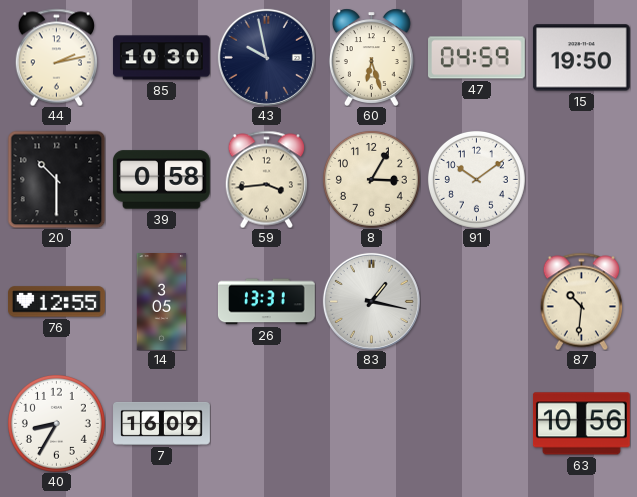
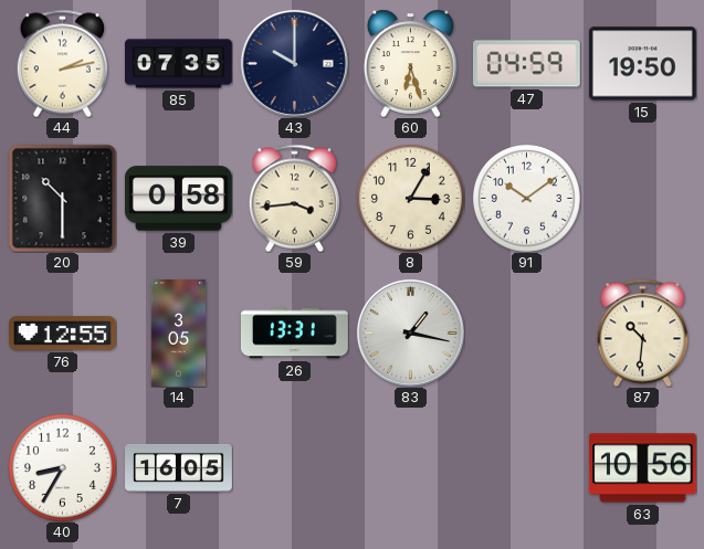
85: 10:30 -> 07:35 (179, 64)
43: 9:58 -> 10:00 (294, 63)
7: 16:09 -> 16:05 (179, 467)
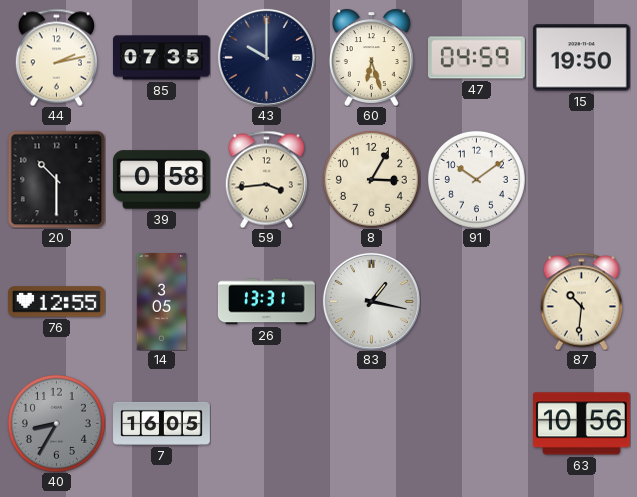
40 dial: white -> grey (56, 423)
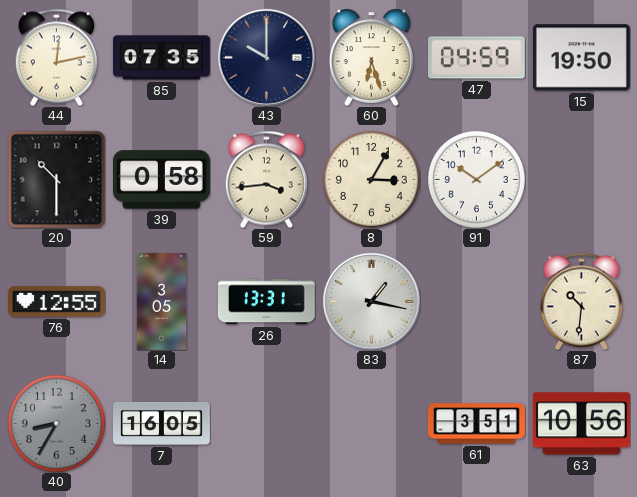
44: 2:13 -> 12:13 (56, 57)
61: none -> 3:51 (477, 424)
